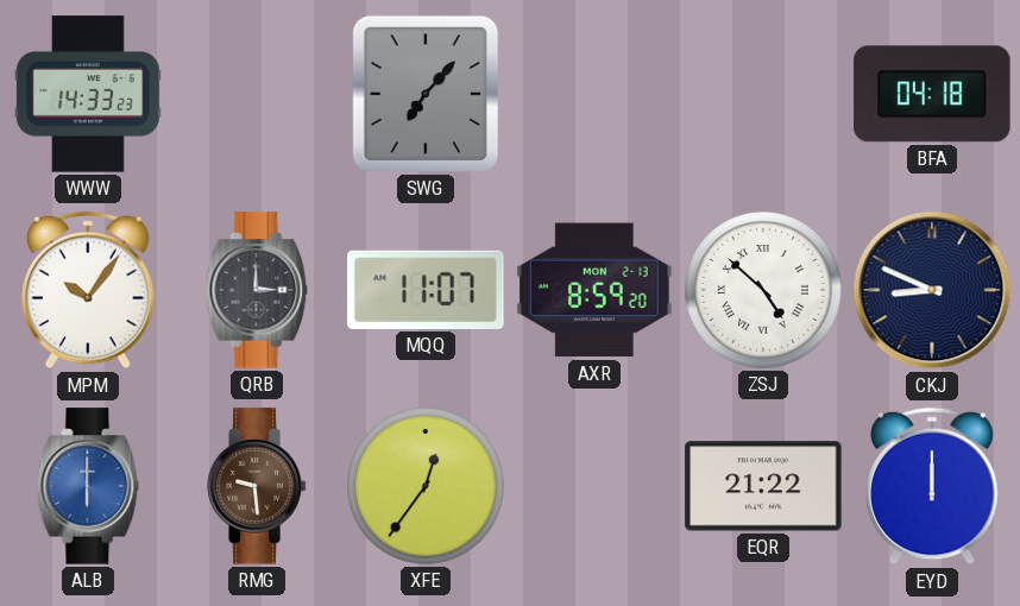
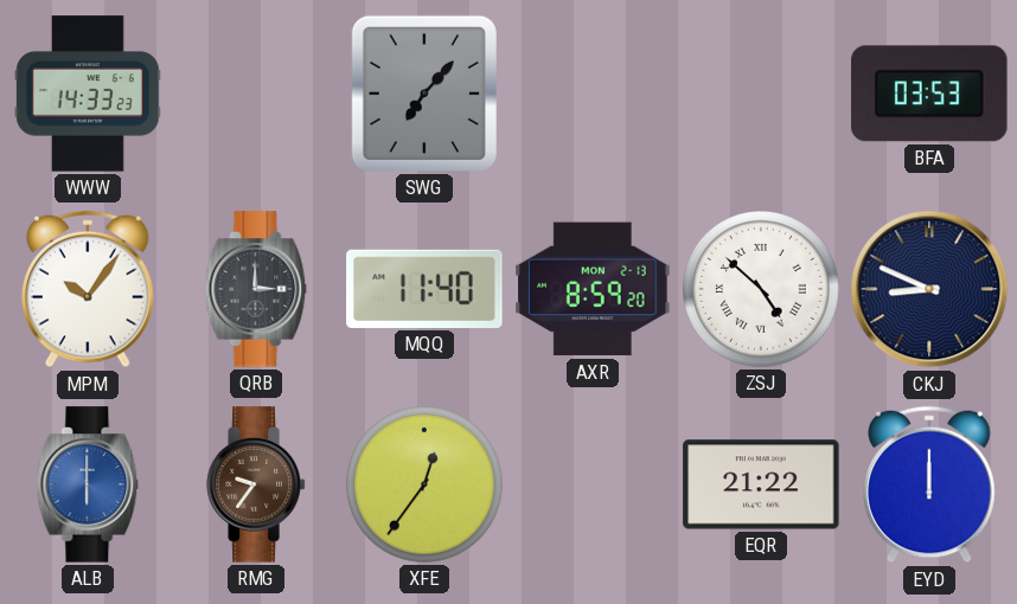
BFA: 04:18 -> 03:53 (929, 94)
MQQ: 11:07 -> 11:40 (424, 289)
RMG: 9:29 -> 9:36 (256, 484)
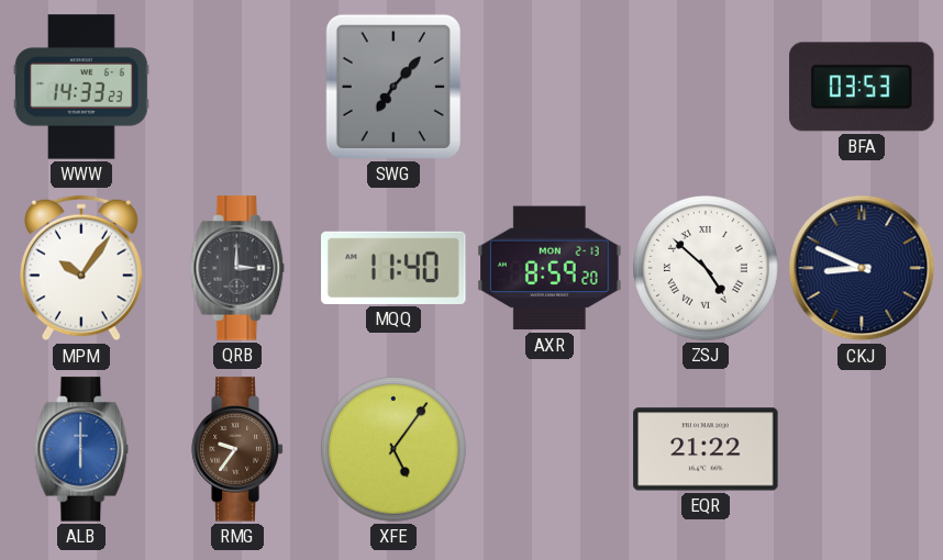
XFE: 12:36 -> 5:06 (395, 450)
EYD: 12:00 -> none (930, 484)
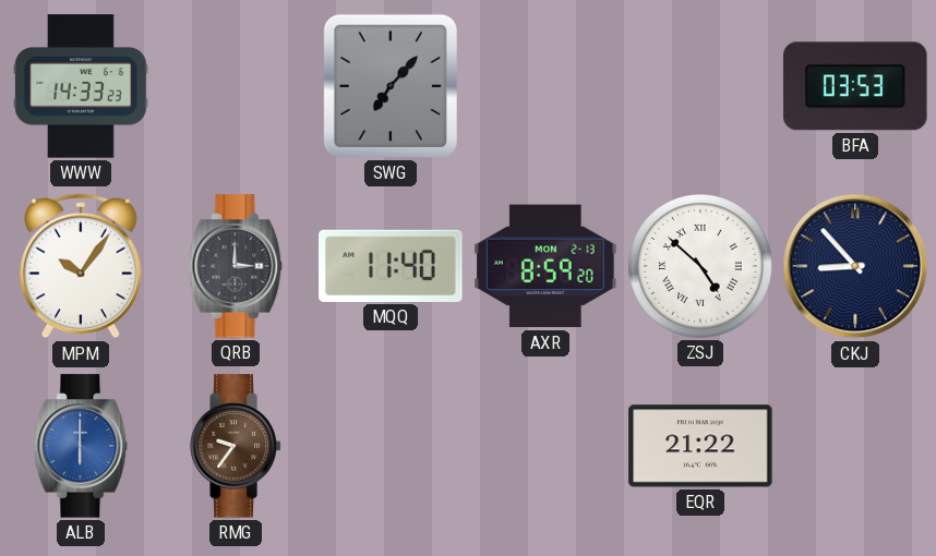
CKJ: 8:49 -> 8:53 (855, 266)
XFE: 5:06 -> none (395, 450)
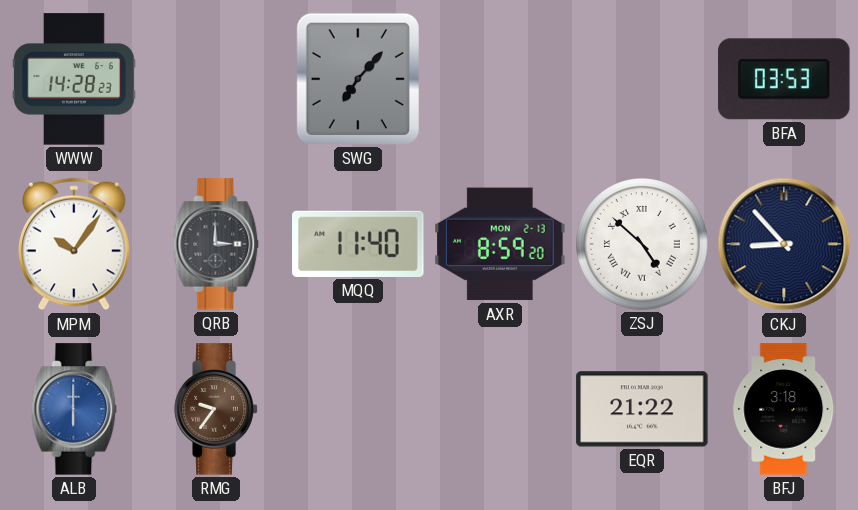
WWW: 14:33 -> 14:28 (74, 79)
BFJ: none -> 3:18 (784, 409)
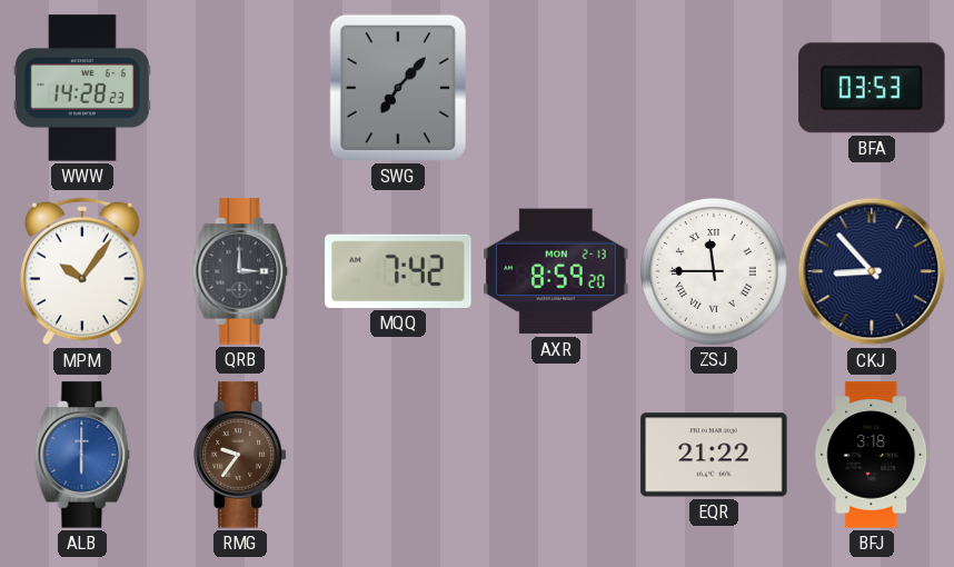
MQQ: 11:40 -> 7:42 (398, 271)
ZSJ: 4:52 -> 11:45 (715, 272)
